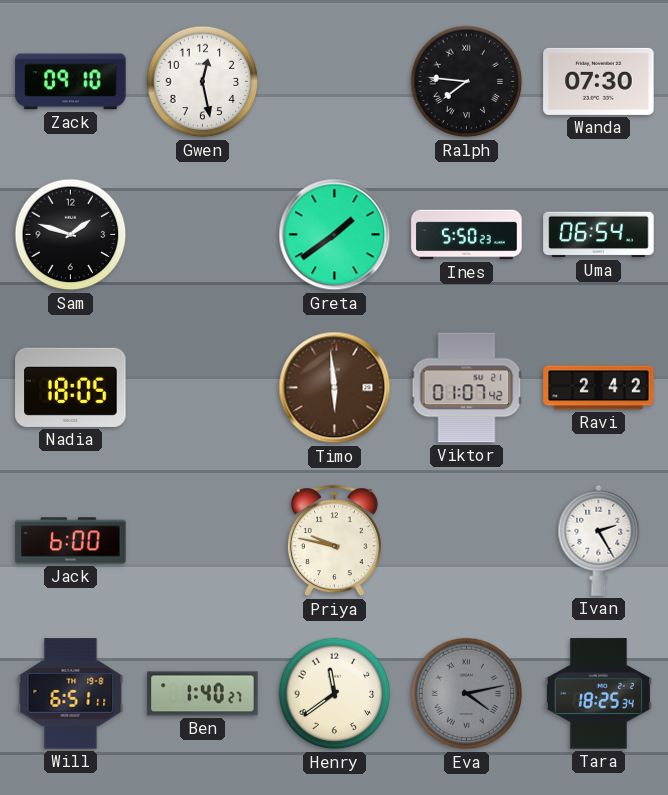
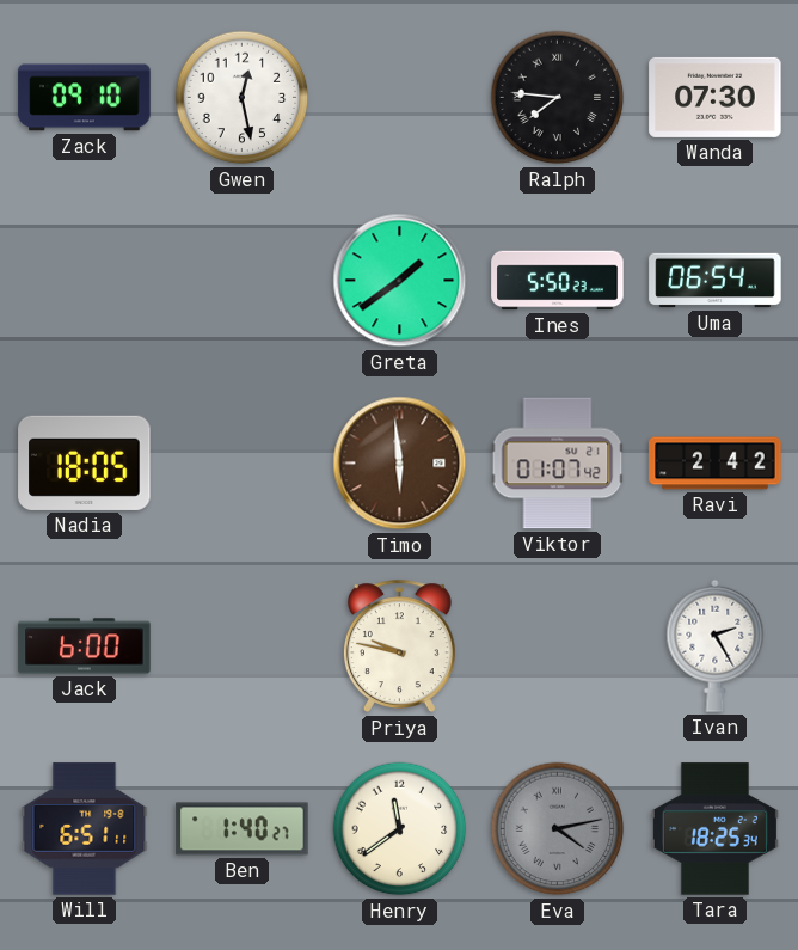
Sam: 1:48 -> none (71, 235)
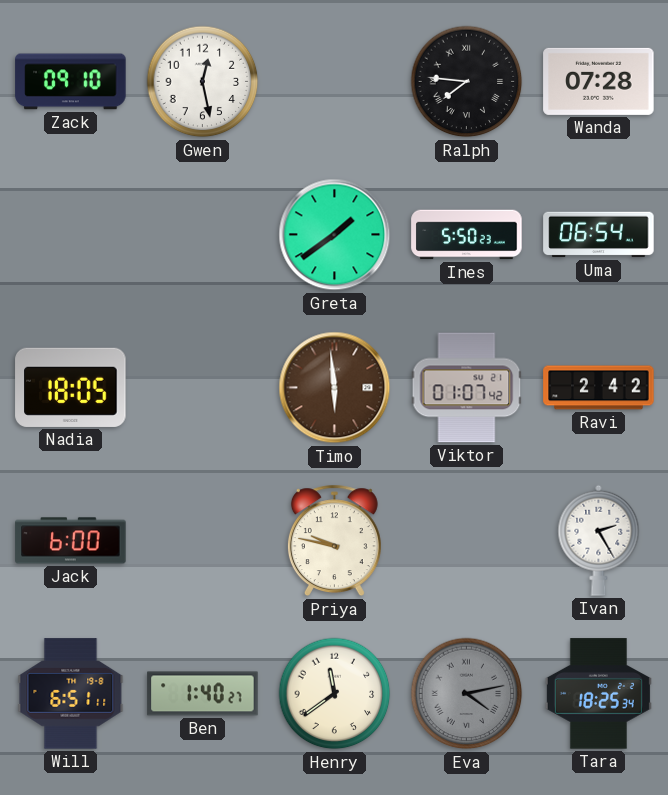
Wanda: 07:30 -> 07:28 (599, 81)
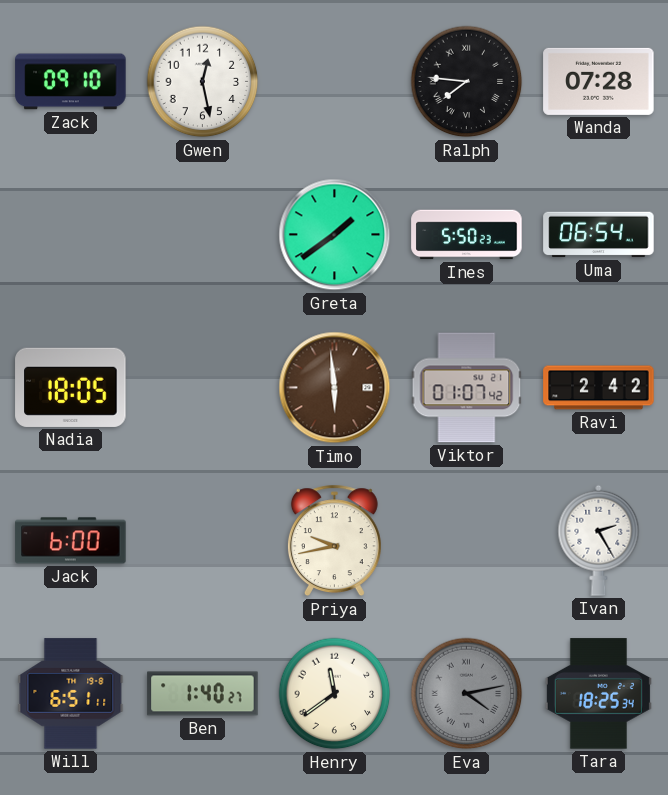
Priya: 9:47 -> 9:43 (334, 541)
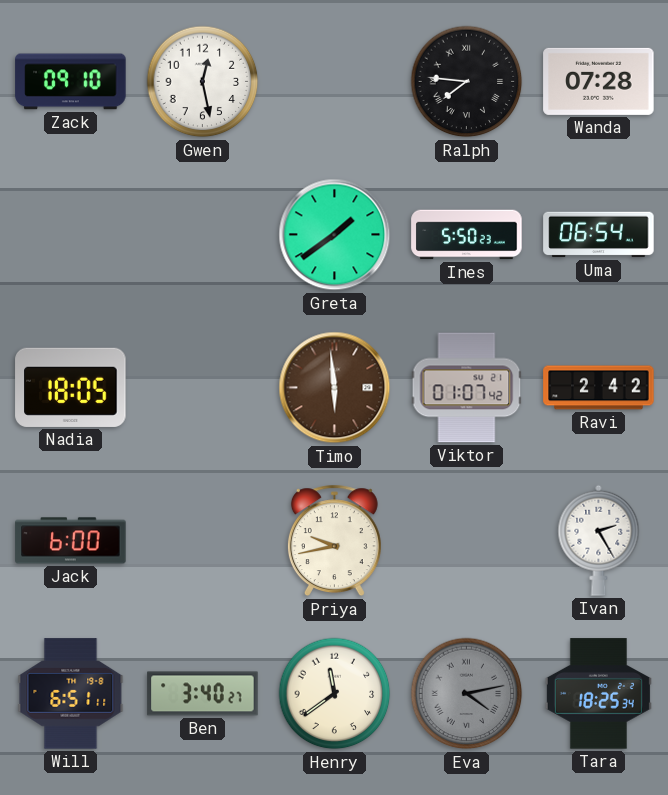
Ben: 1:40 -> 3:40 (203, 694)
